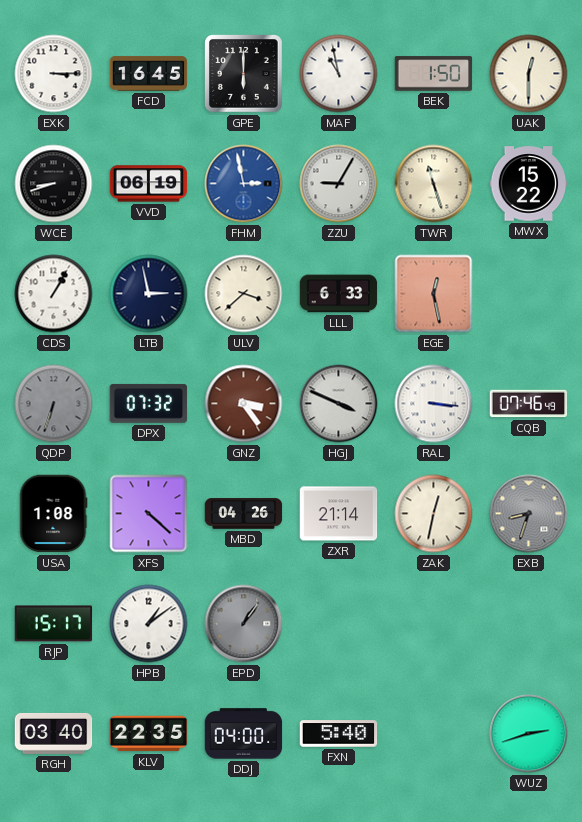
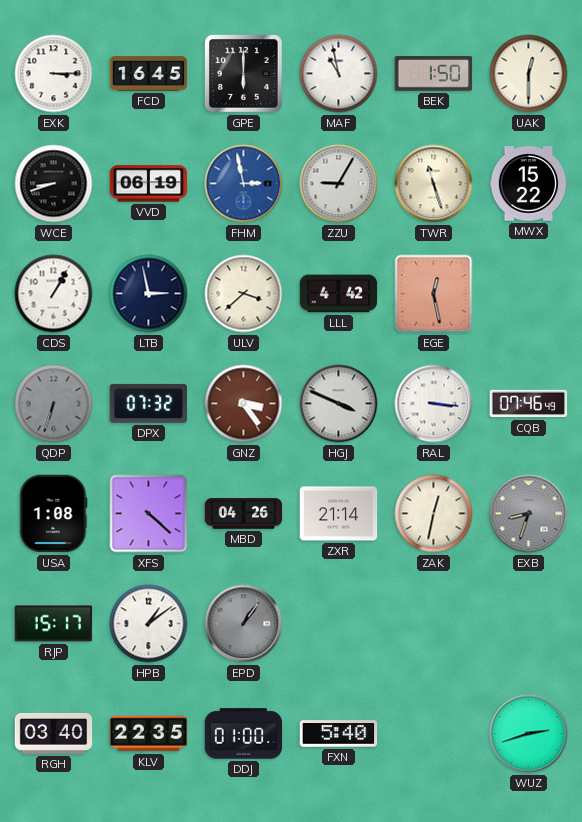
LLL: 6:33 -> 4:42 (339, 294)
DDJ: 04:00 -> 01:00 (244, 734)
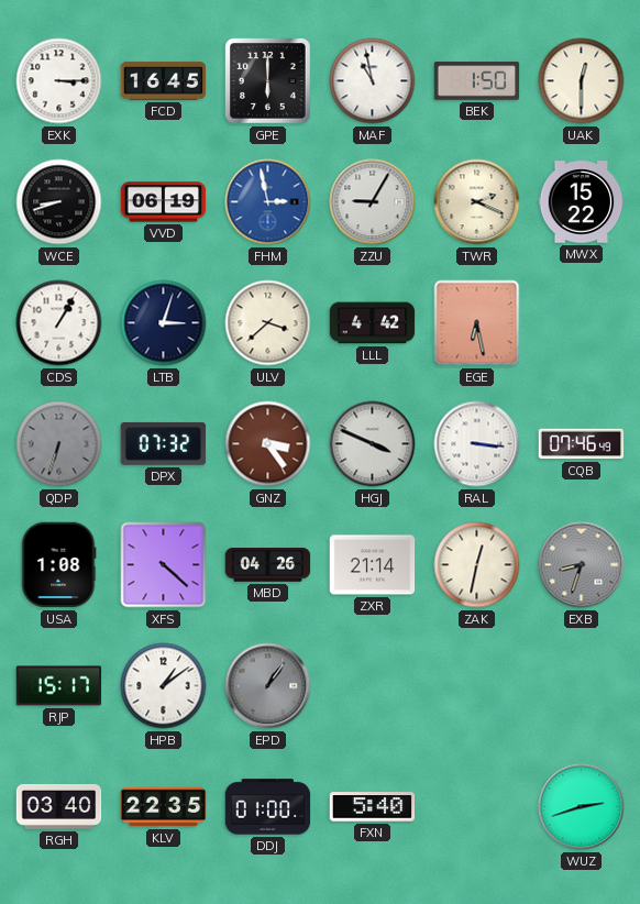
TWR: 11:27 -> 2:19 (477, 202)
LTB: 2:58 -> 3:03 (164, 323)
EGE: 12:28 -> 6:28 (477, 323)
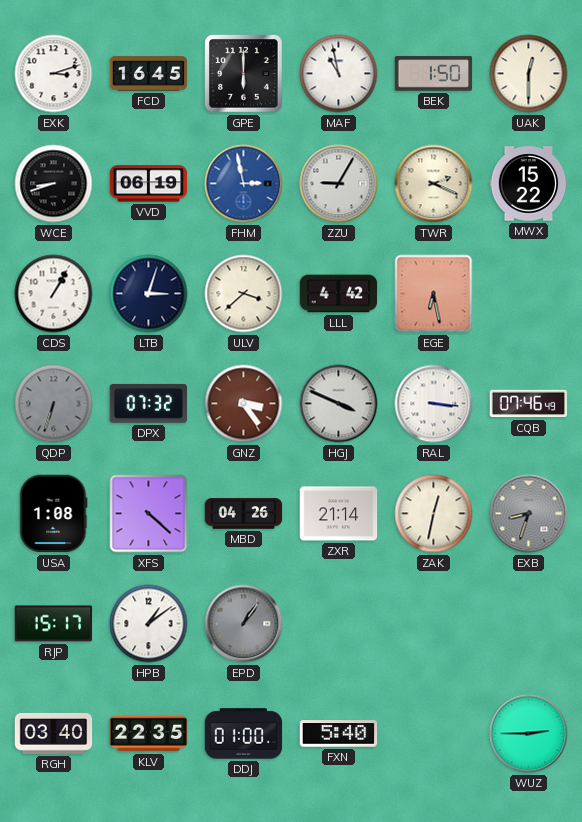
EXK: 3:15 -> 3:12 (54, 74)
WUZ: 2:42 -> 2:45 (529, 734)
